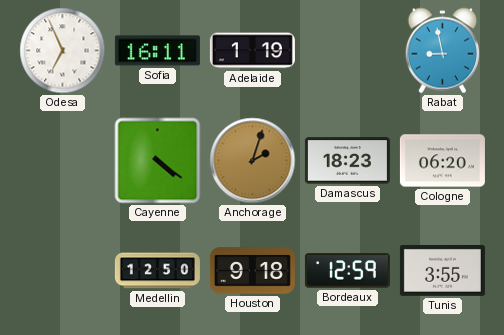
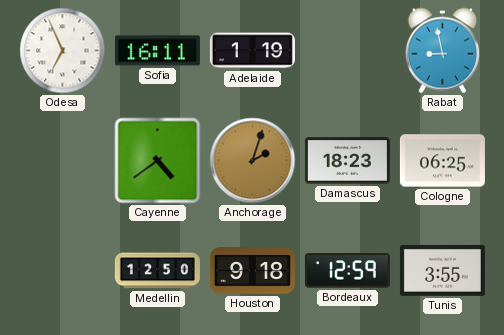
Cayenne: 4:21 -> 4:39 (158, 161)
Cologne: 06:20 -> 06:25 (442, 161)
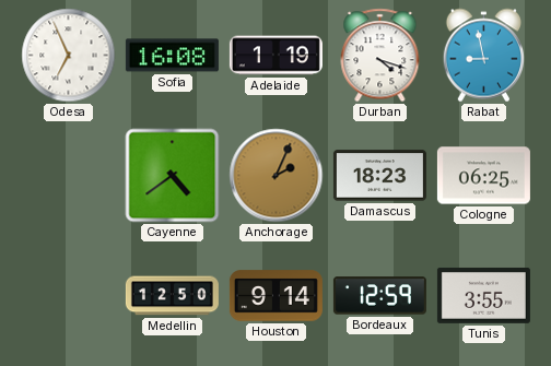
Sofia: 16:11 -> 16:08 (172, 56)
Durban: none -> 4:18 (380, 56)
Anchorage: 2:03 -> 2:04 (277, 176)
Houston: 9:18 -> 9:14 (275, 296)
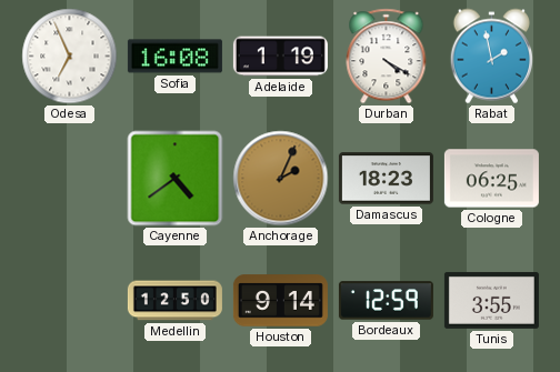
Durban: 4:18 -> 4:20 (387, 57)
Rabat: 8:58 -> 1:58 (491, 57)
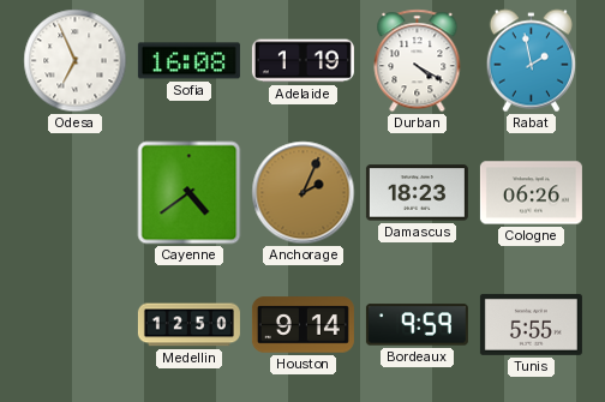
Cologne: 06:25 -> 06:26 (531, 193)
Bordeaux: 12:59 -> 9:59 (417, 325)
Tunis: 3:55 -> 5:55 (531, 325)
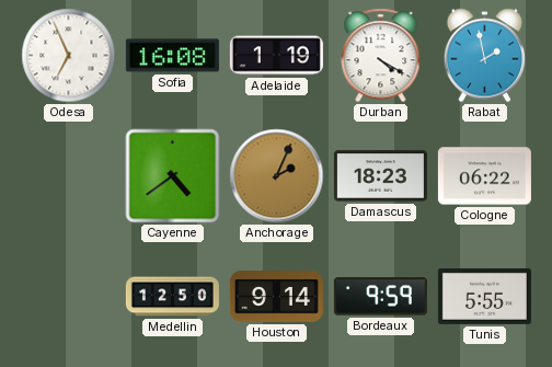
Cologne: 06:26 -> 06:22 (484, 176)
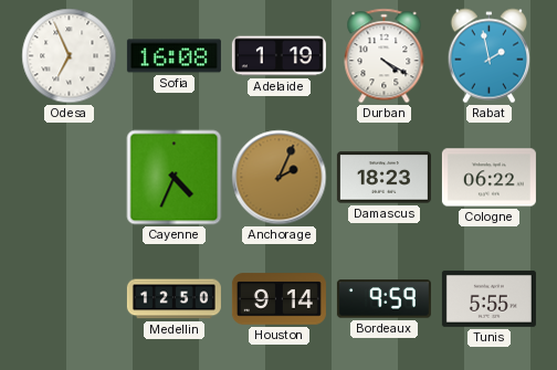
Cayenne: 4:39 -> 4:34 (175, 178)
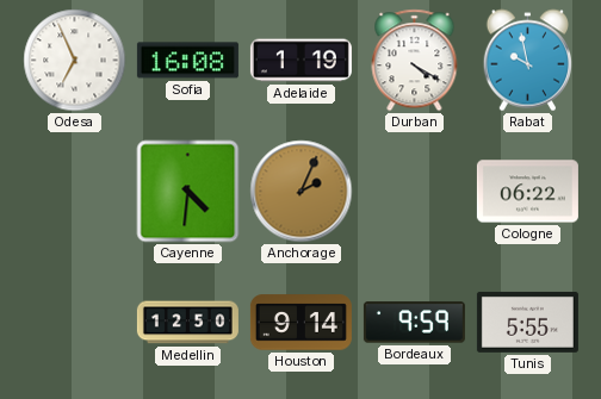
Rabat: 1:58 -> 9:58 (527, 61)
Cayenne: 4:34 -> 4:31 (188, 192)
Damascus: 18:23 -> none (383, 178)
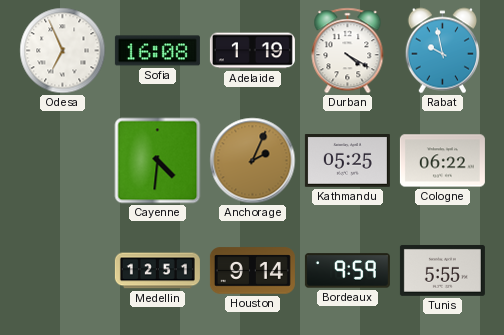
Kathmandu: none -> 05:25 (347, 161)
Medellin: 12:50 -> 12:51 (157, 271)
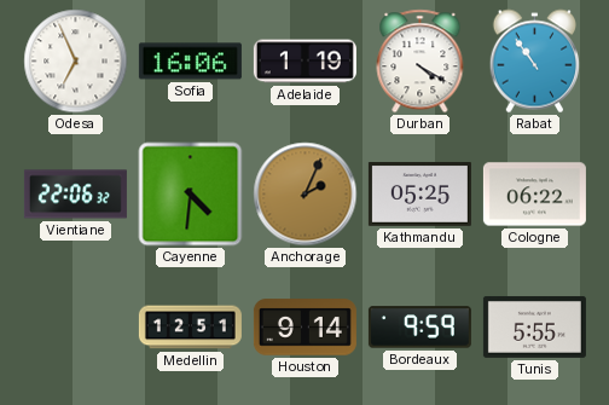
Sofia: 16:08 -> 16:06 (190, 62)
Rabat: 9:58 -> 10:54 (534, 62)
Vientiane: none -> 22:06 (75, 195)
